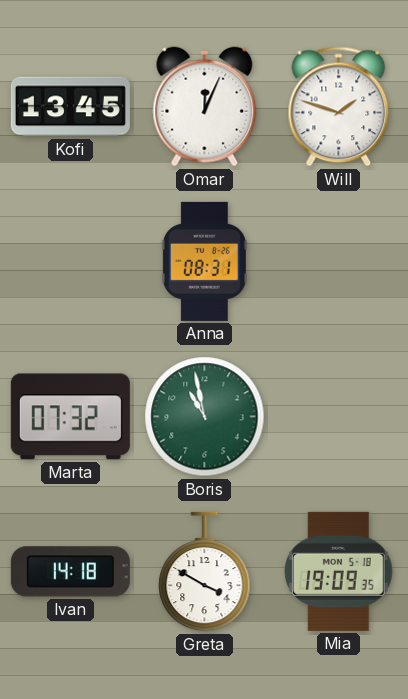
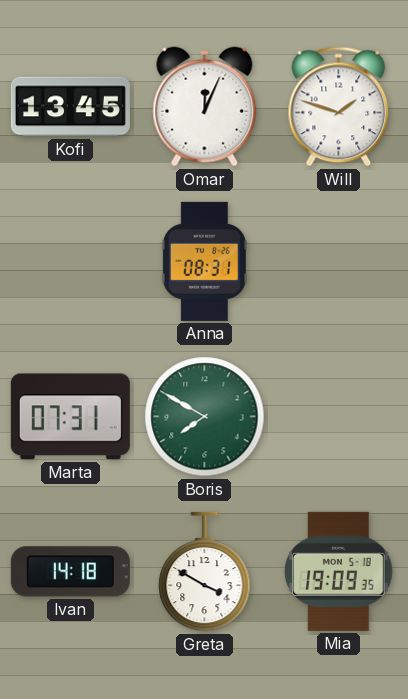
Marta: 07:32 -> 07:31 (70, 417)
Boris: 10:58 -> 7:50 (205, 417)
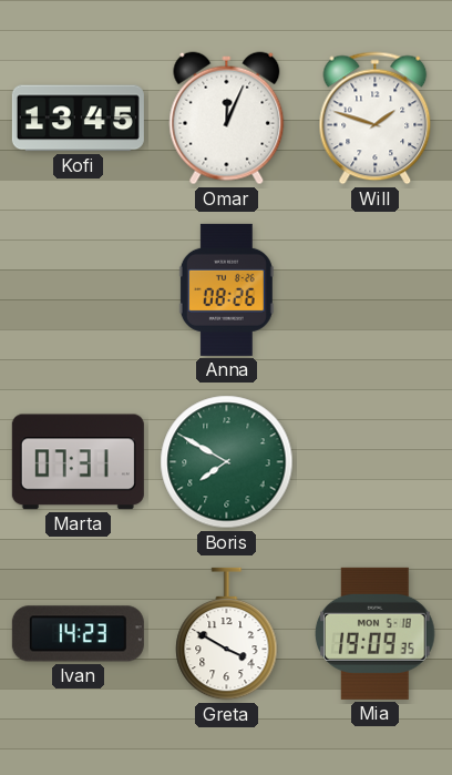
Anna: 08:31 -> 08:26 (226, 289)
Ivan: 14:18 -> 14:23 (78, 634)
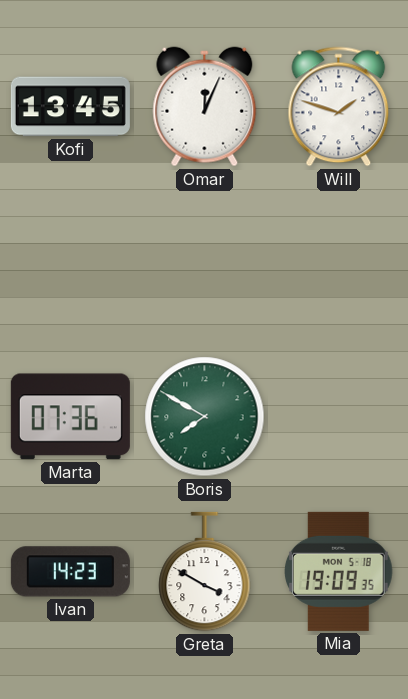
Anna: 08:26 -> none (226, 289)
Marta: 07:31 -> 07:36 (70, 417)
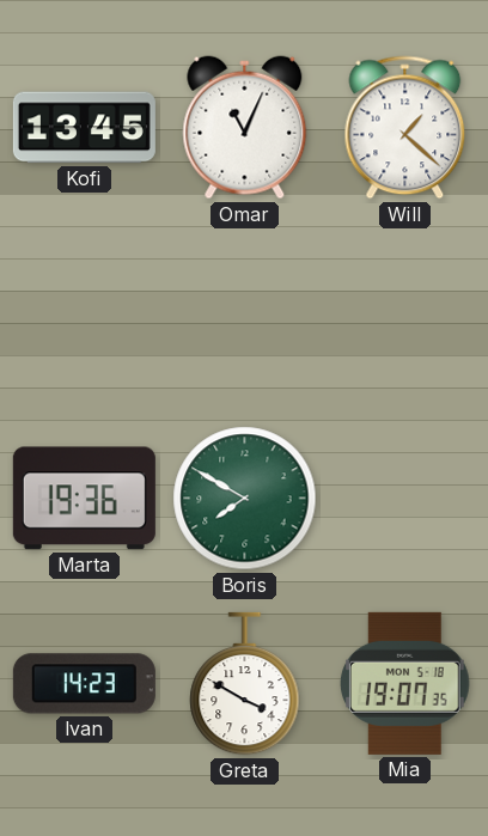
Omar: 12:04 -> 11:04 (245, 128)
Will: 1:48 -> 1:22 (405, 128)
Marta: 07:36 -> 19:36 (84, 499)
Mia: 19:09 -> 19:07 (405, 683)
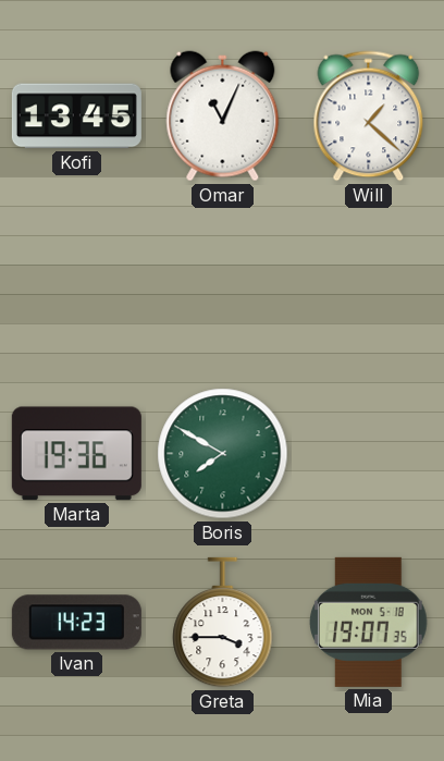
Greta: 3:50 -> 3:45 (223, 623)
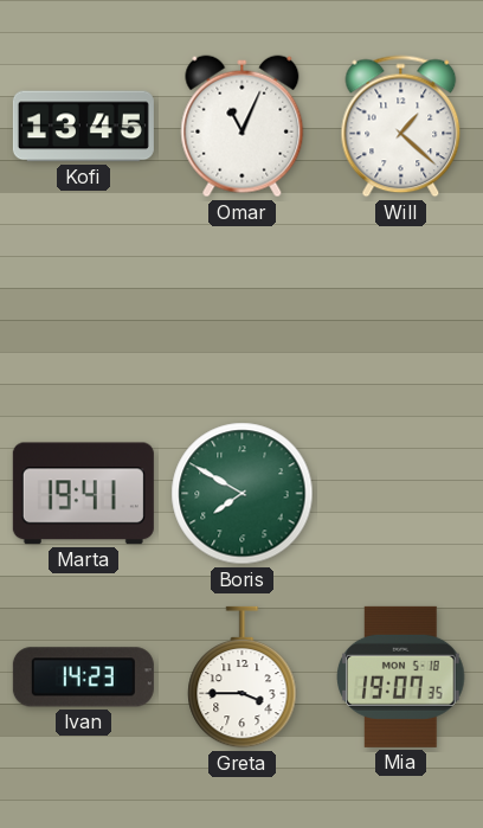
Marta: 19:36 -> 19:41 (83, 494)
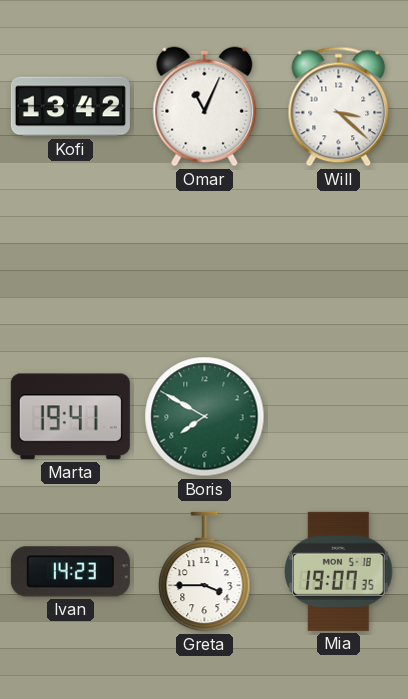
Kofi: 13:45 -> 13:42 (70, 107)
Will: 1:22 -> 3:22 (339, 107)
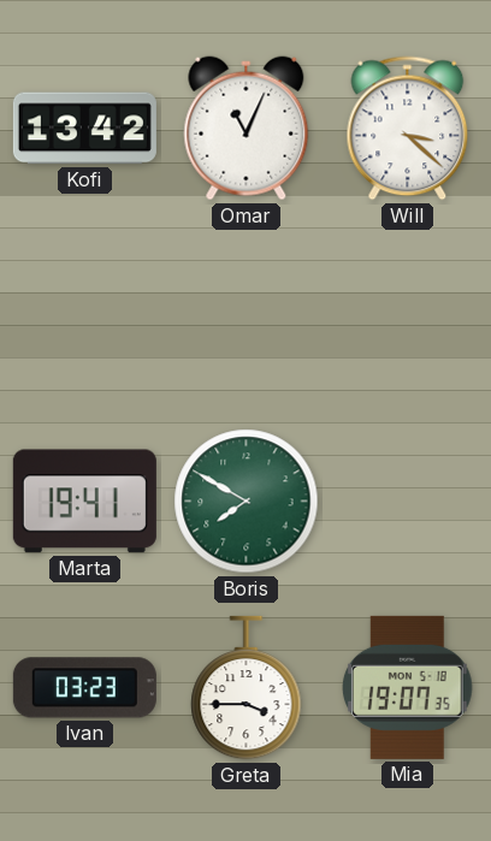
Ivan: 14:23 -> 03:23 (84, 688)
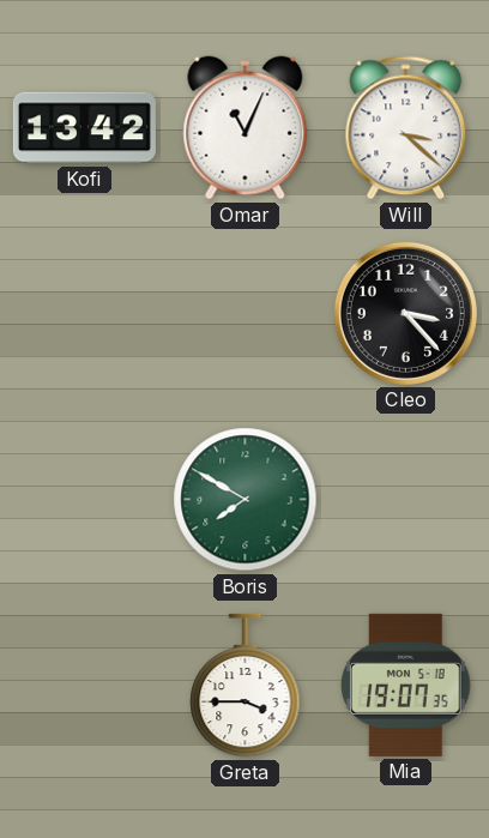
Cleo: none -> 3:23 (405, 313)
Marta: 19:41 -> none (84, 502)
Ivan: 03:23 -> none (84, 688)
